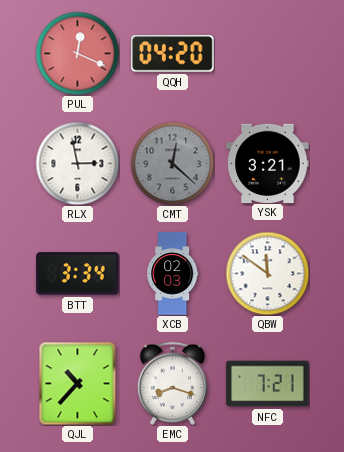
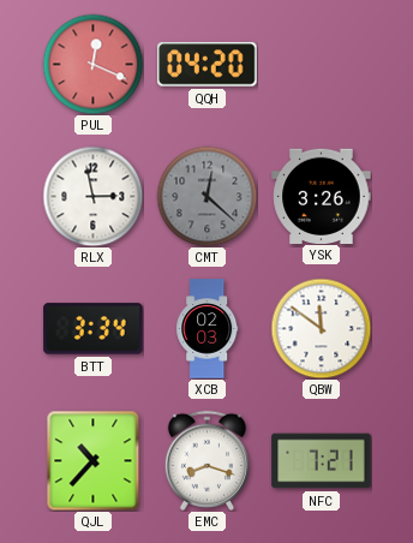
YSK: 3:21 -> 3:26 (322, 196)
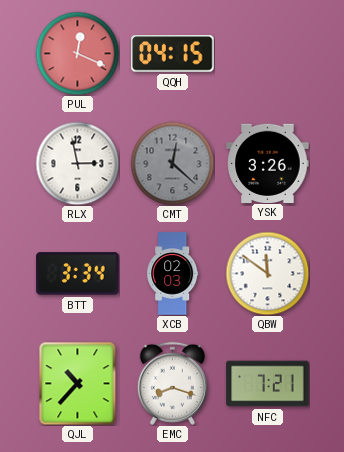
QQH: 04:20 -> 04:15 (173, 54)
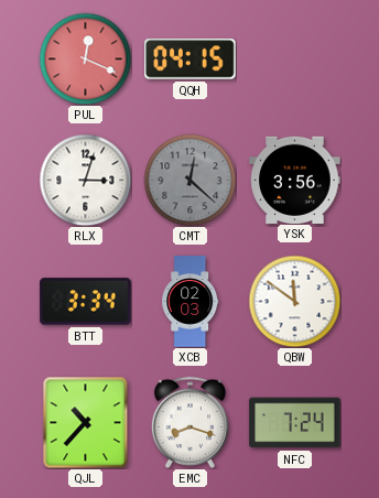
RLX: 2:58 -> 3:03 (85, 180)
YSK: 3:26 -> 3:56 (295, 180)
NFC: 7:21 -> 7:24 (295, 423)
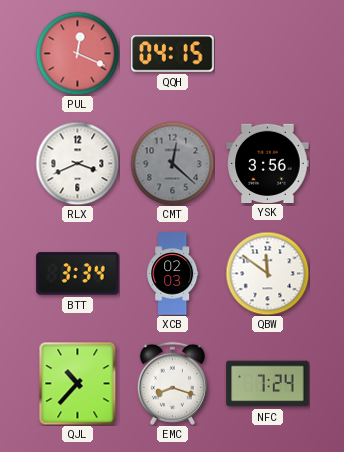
RLX: 3:03 -> 3:41 (77, 163)
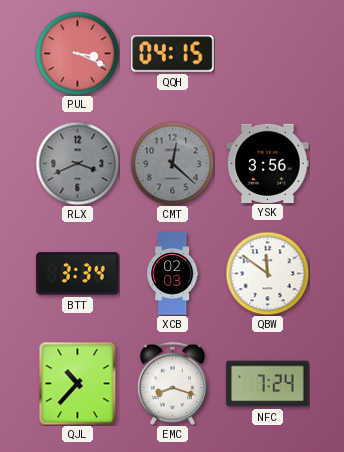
PUL: 12:19 -> 3:19 (77, 53)
RLX dial: white -> grey (77, 163)
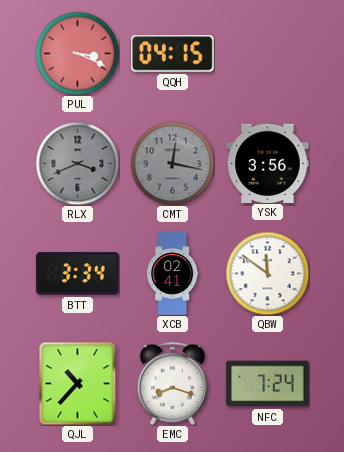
CMT: 12:22 -> 12:17 (172, 163)
XCB: 02:03 -> 02:41 (173, 274)
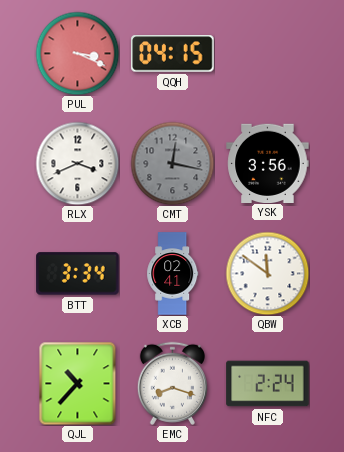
RLX dial: grey -> white (77, 163)
NFC: 7:24 -> 2:24 (268, 384)
